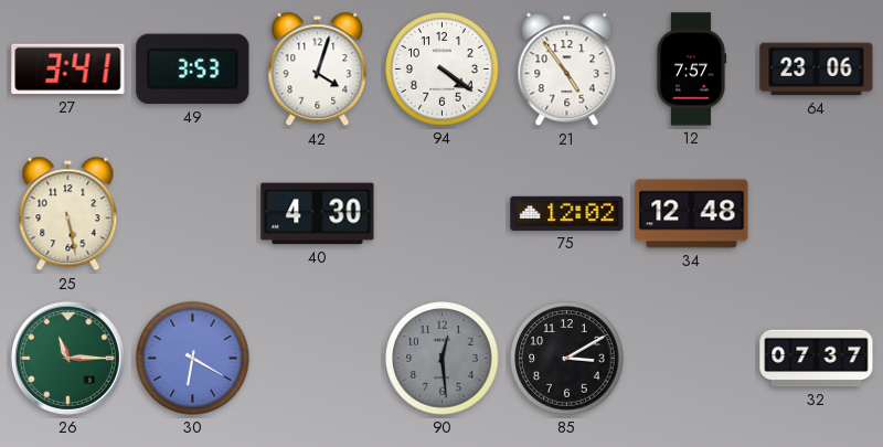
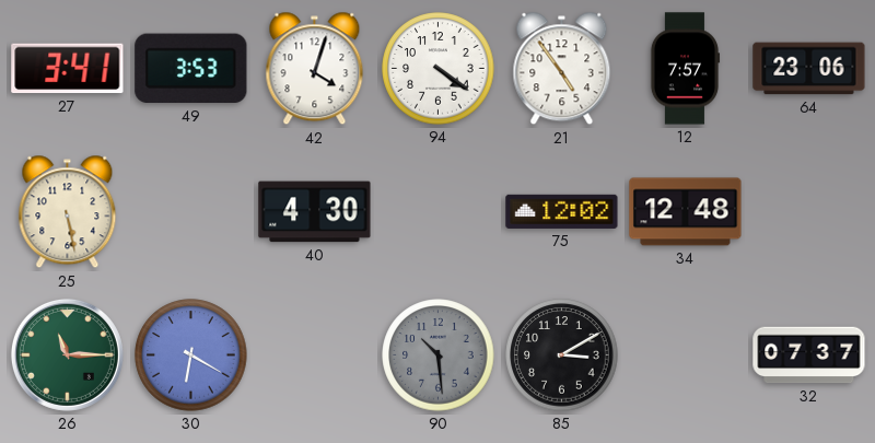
90: 12:29 -> 10:29 (439, 355)
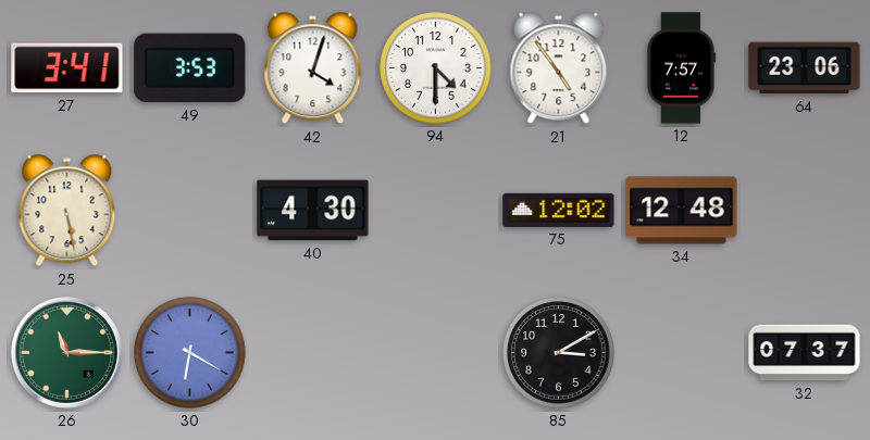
94: 4:21 -> 4:30 (436, 68)
90: 10:29 -> none (439, 355)
